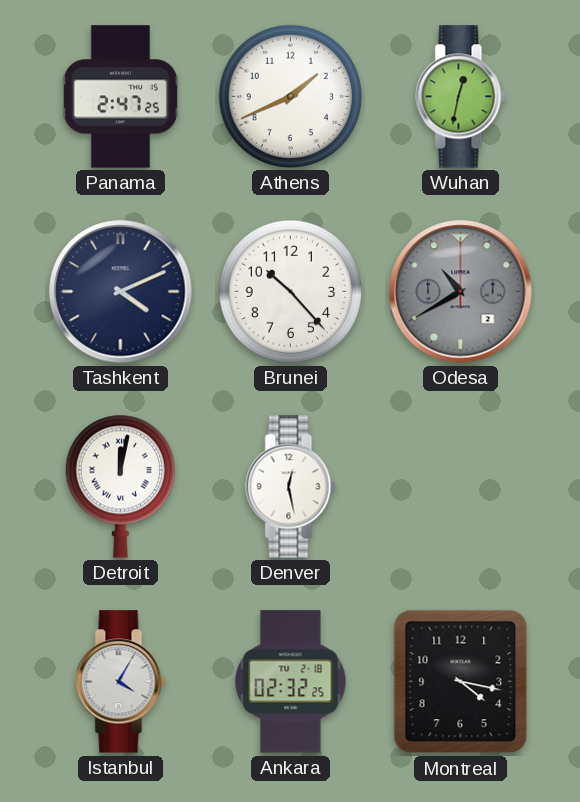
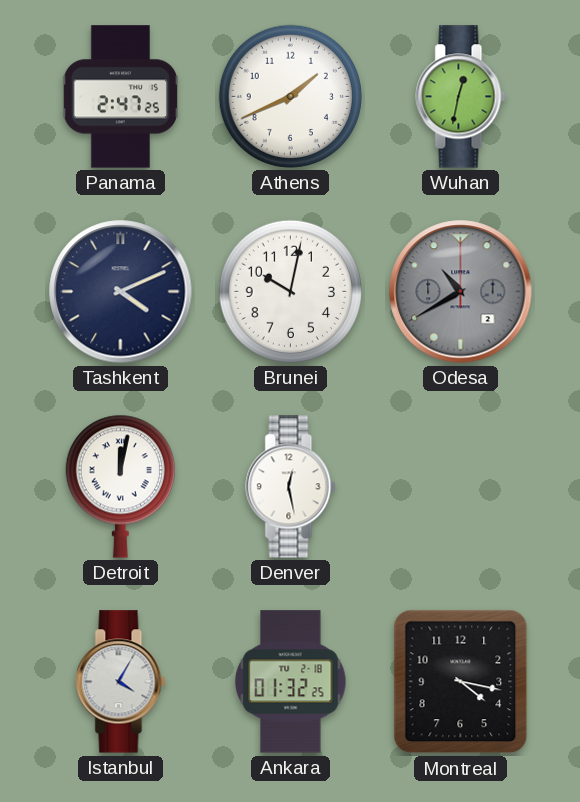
Brunei: 10:23 -> 10:02 (290, 291)
Ankara: 02:32 -> 01:32 (291, 682)
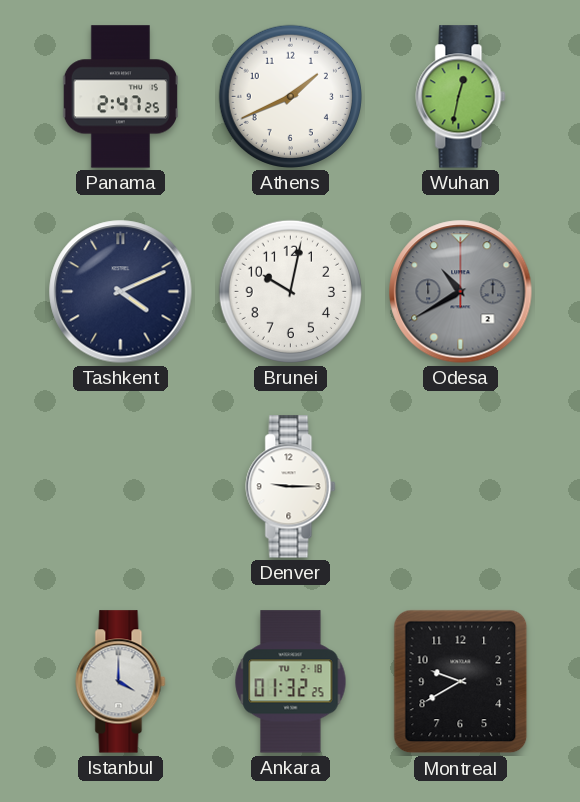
Detroit: 12:02 -> none (120, 486)
Denver: 12:28 -> 9:15 (291, 487)
Istanbul: 4:05 -> 4:00 (121, 682)
Montreal: 4:17 -> 9:40 (461, 682)
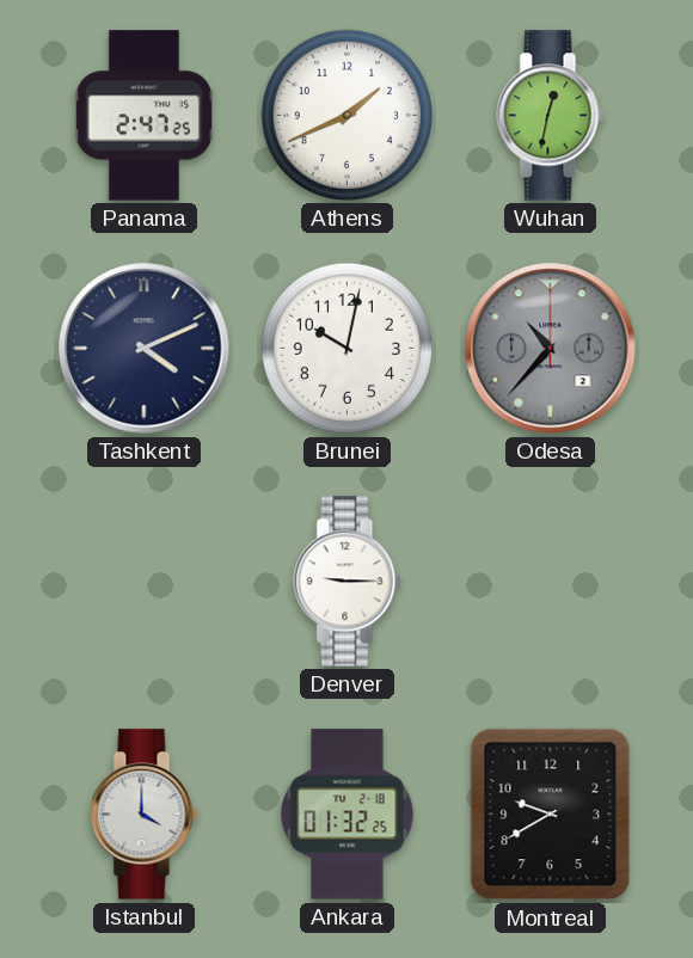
Odesa: 10:40 -> 10:37 (551, 349)
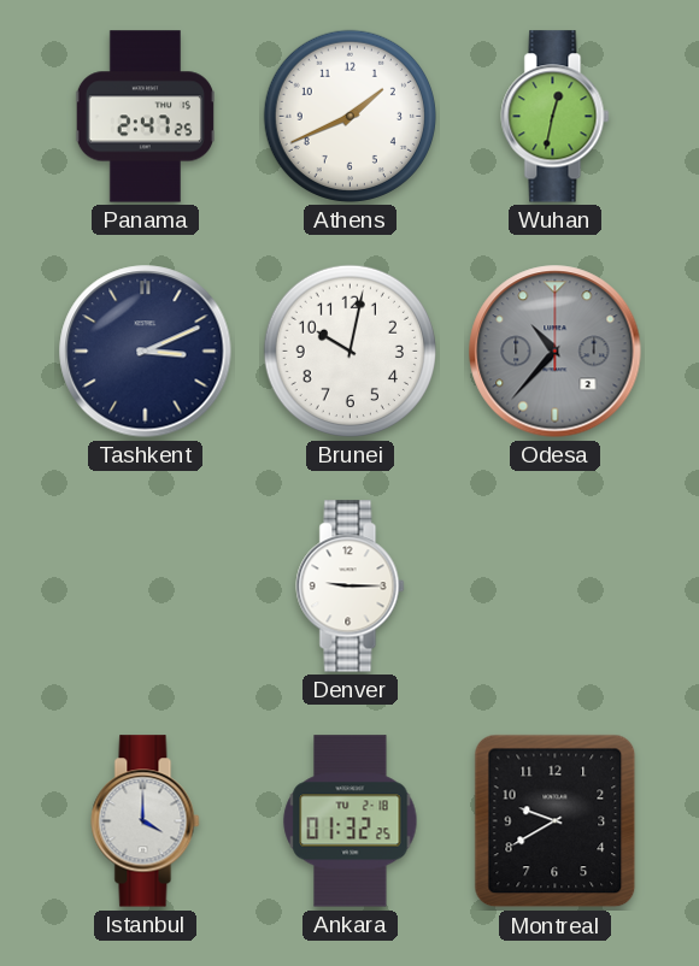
Tashkent: 4:11 -> 3:11 (146, 352)
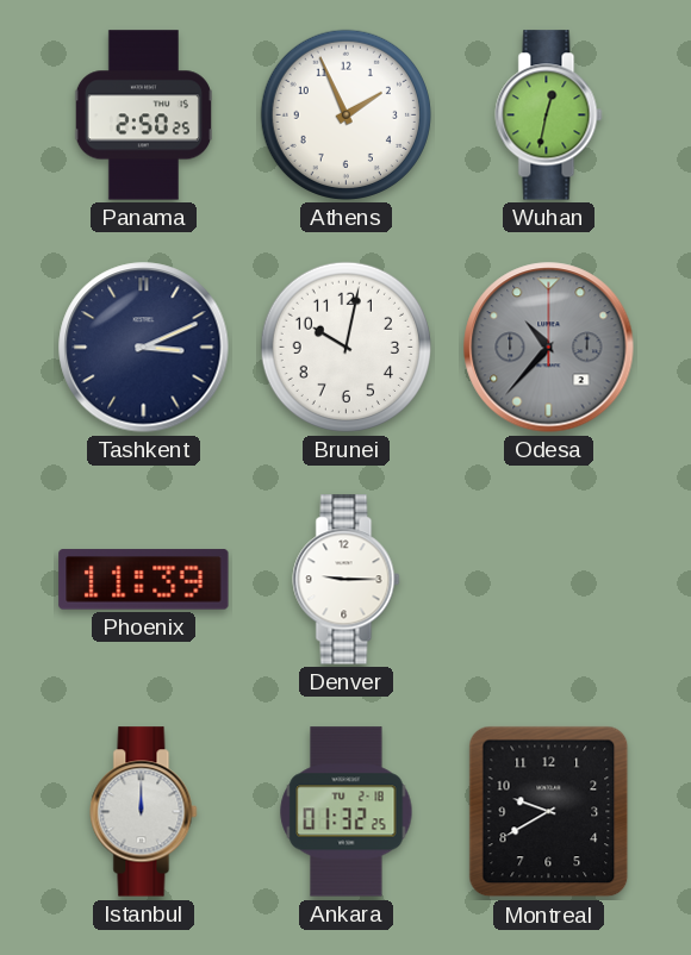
Panama: 2:47 -> 2:50 (143, 116)
Athens: 1:41 -> 1:56 (345, 114)
Phoenix: none -> 11:39 (144, 580)
Istanbul: 4:00 -> 12:00 (144, 812)
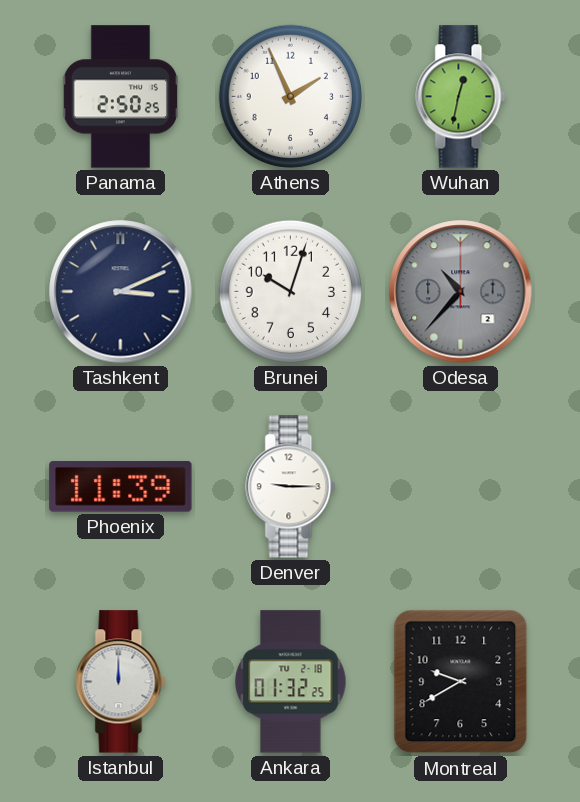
Brunei: 10:02 -> 10:03 (290, 291)
